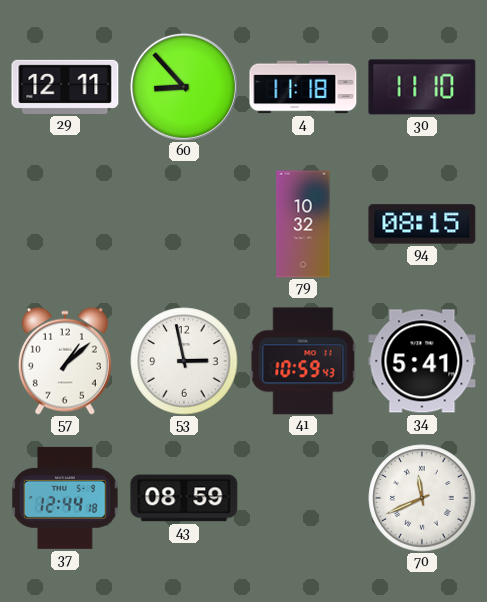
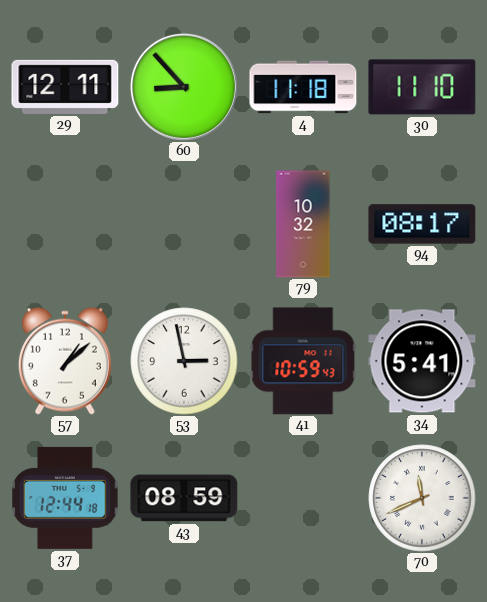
94: 08:15 -> 08:17 (422, 224)
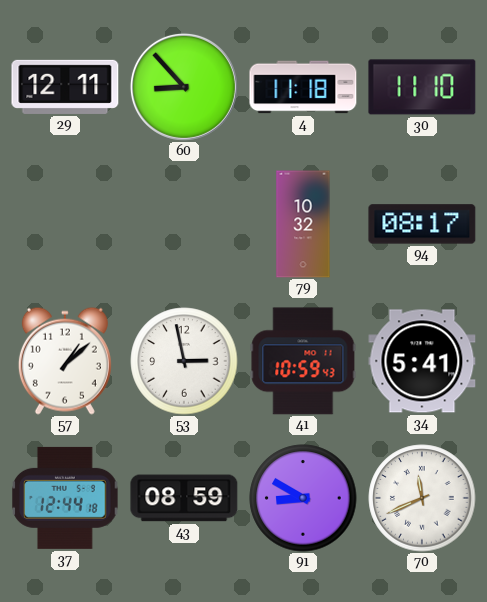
91: none -> 8:50 (303, 498)
